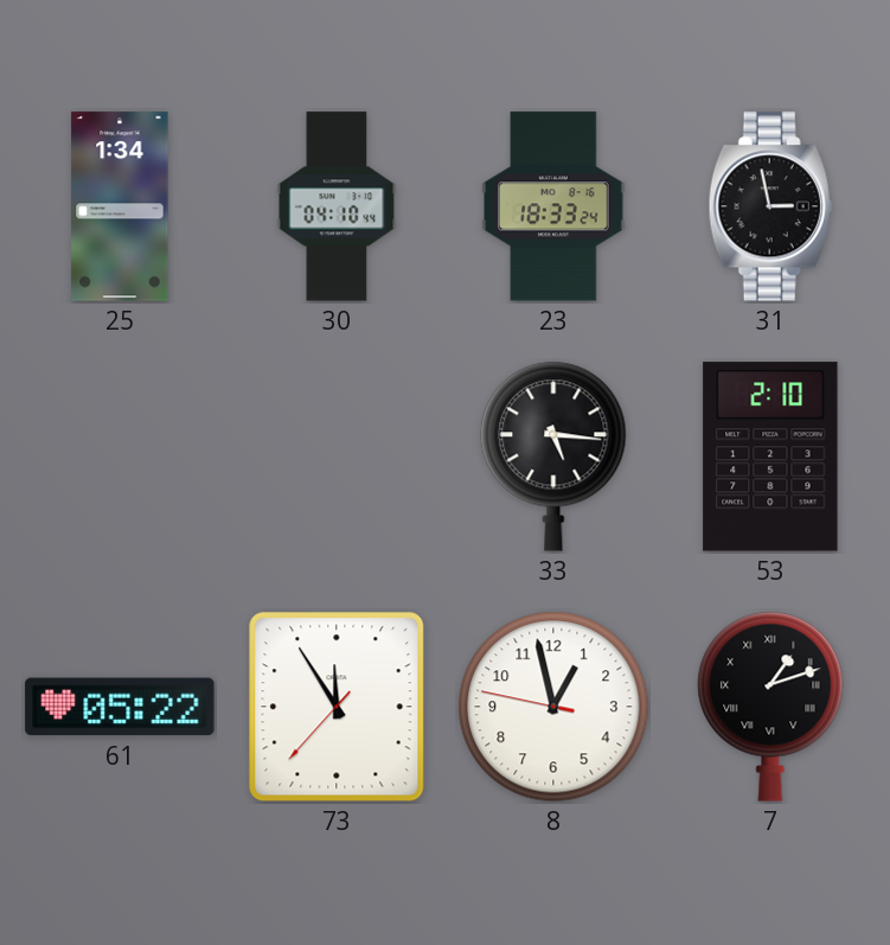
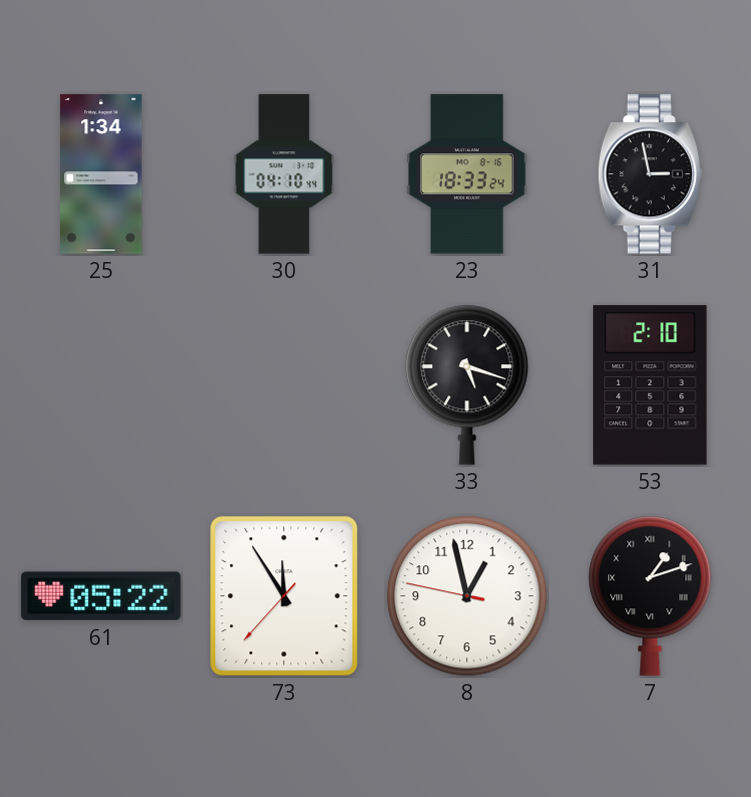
33: 5:16 -> 5:18 (467, 385)
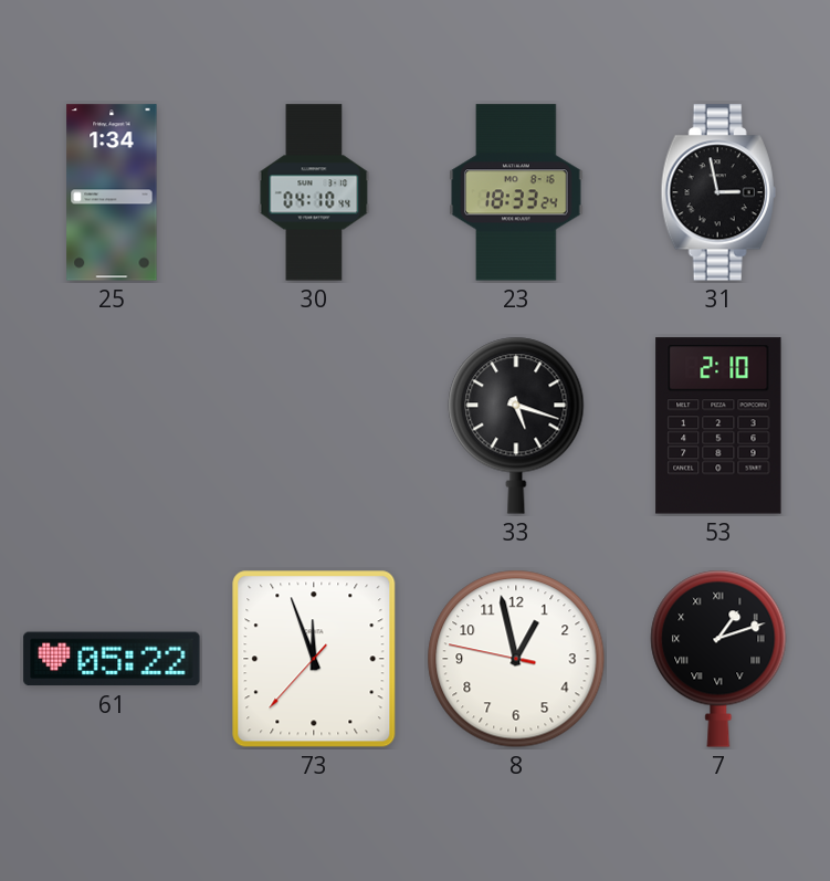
73: 11:54 -> 11:56 (314, 659)
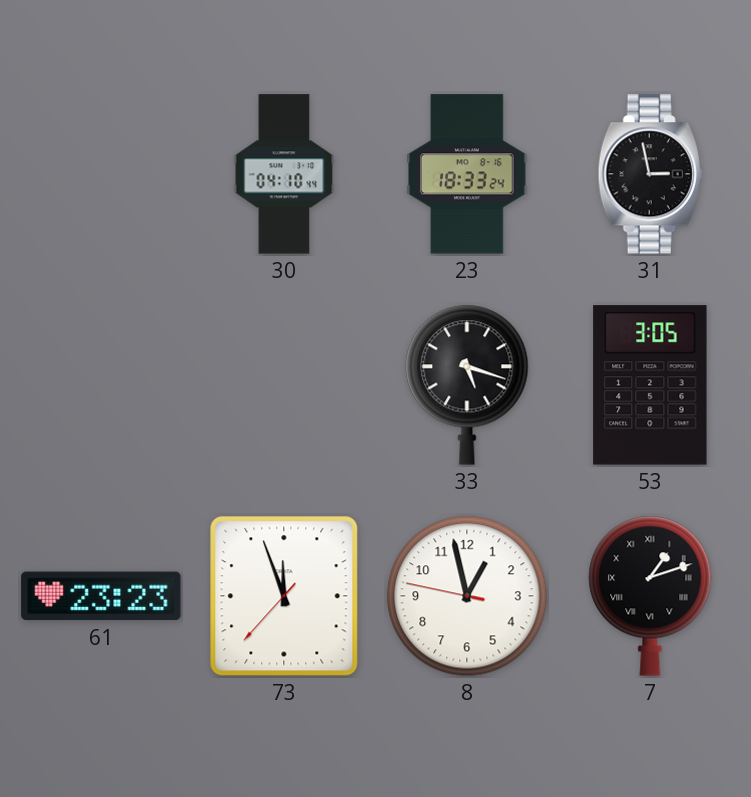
25: 1:34 -> none (112, 192)
53: 2:10 -> 3:05 (650, 385)
61: 05:22 -> 23:23 (101, 596)
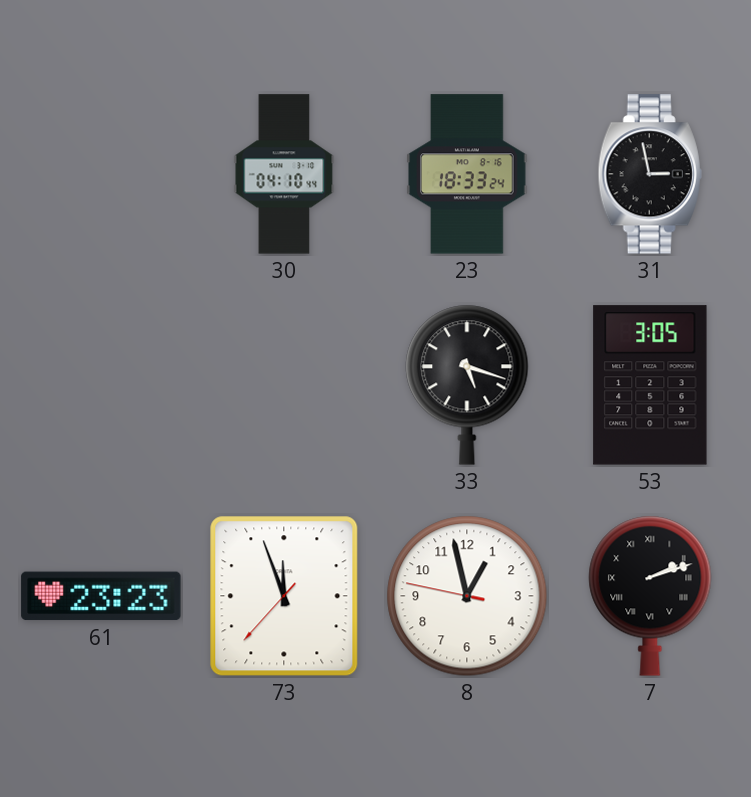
7: 1:12 -> 2:12 (650, 596)
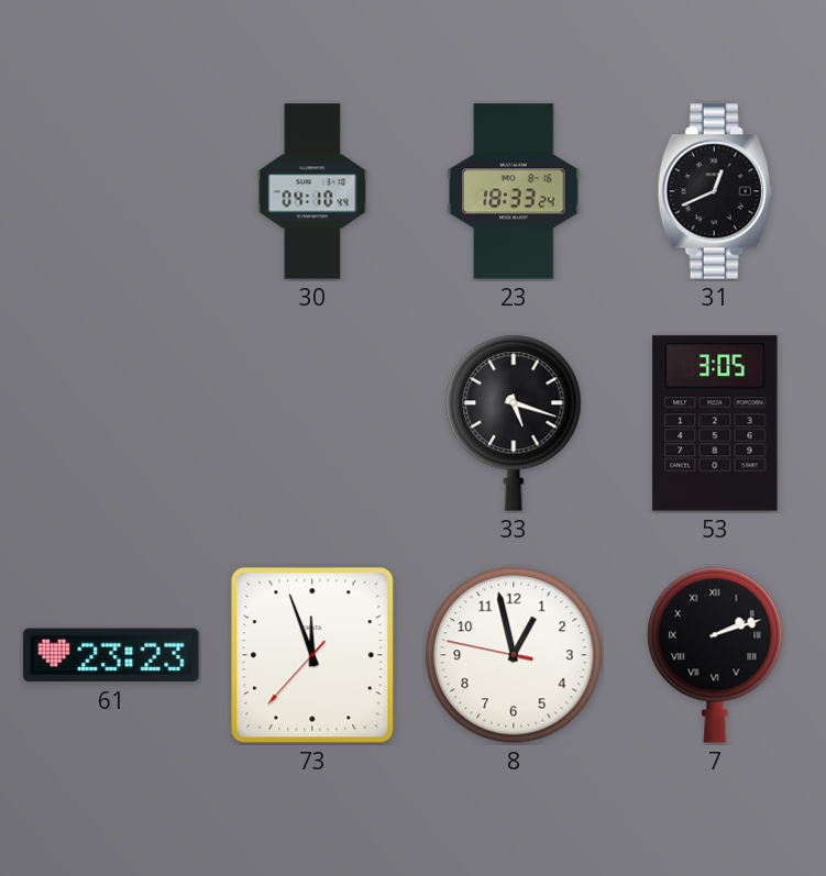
31: 2:58 -> 12:41 (715, 191)
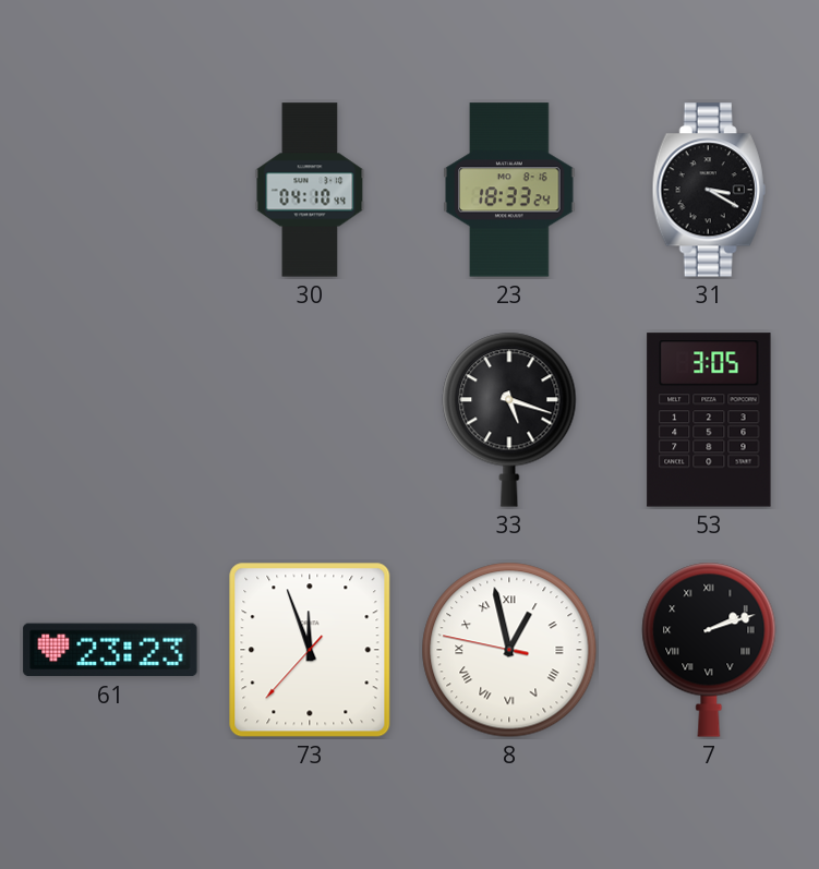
31: 12:41 -> 3:20 (709, 190)
8 numerals: Arabic -> Roman (509, 650)
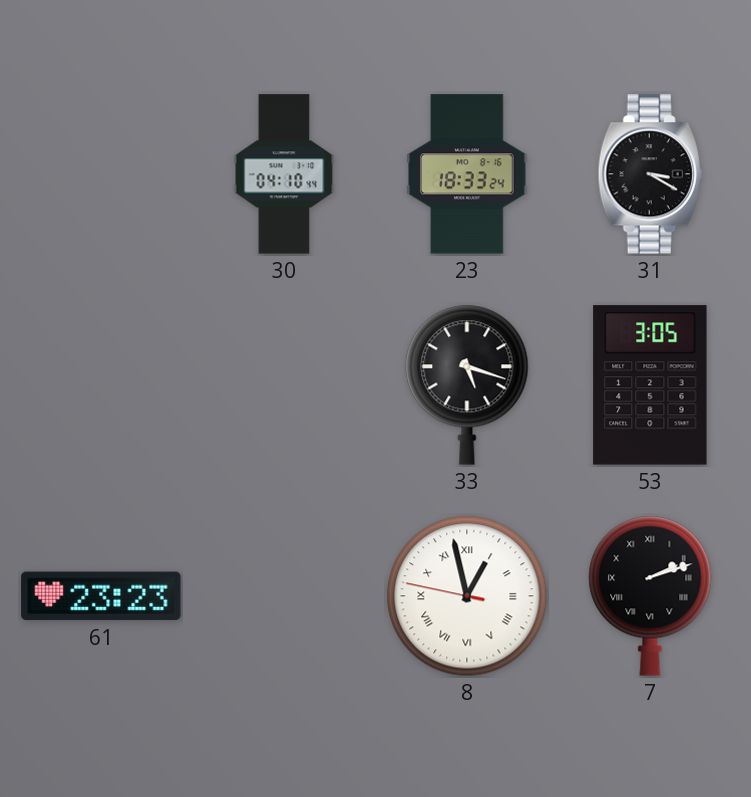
73: 11:56 -> none (310, 650)
